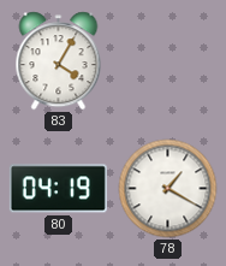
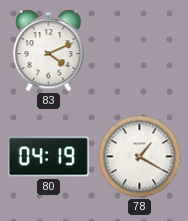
83: 4:05 -> 4:11 (49, 51)
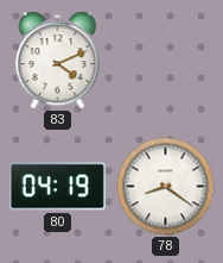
78: 1:20 -> 8:21 (166, 187)
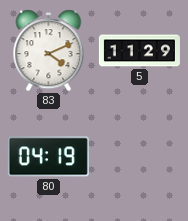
5: none -> 11:29 (139, 51)
78: 8:21 -> none (166, 187)
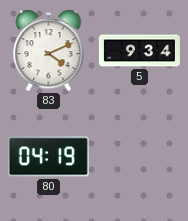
5: 11:29 -> 9:34 (139, 51)
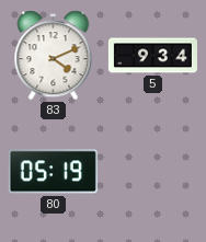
80: 04:19 -> 05:19 (53, 172)
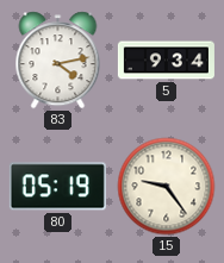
83: 4:11 -> 4:13 (58, 61)
15: none -> 9:24 (167, 187)
